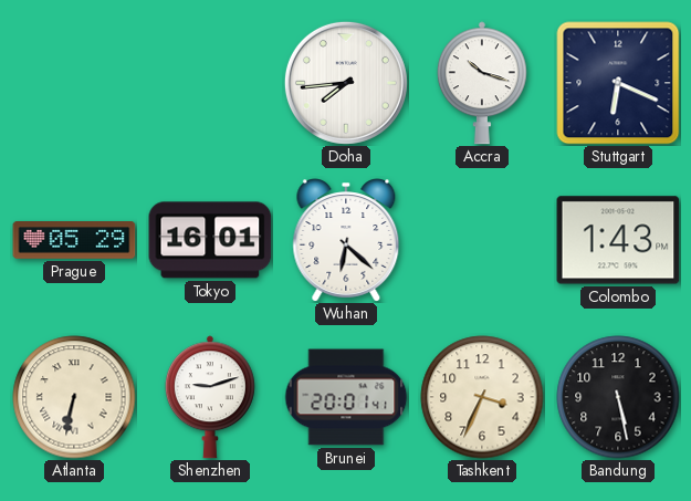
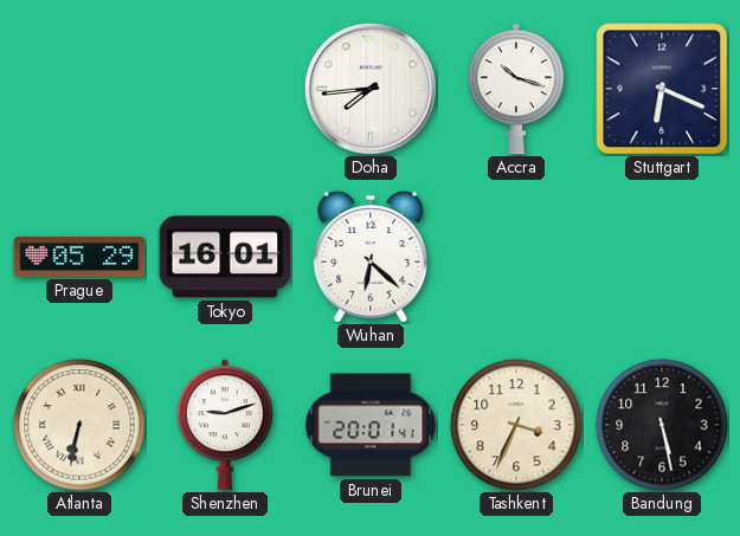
Colombo: 1:43 -> none (618, 240)
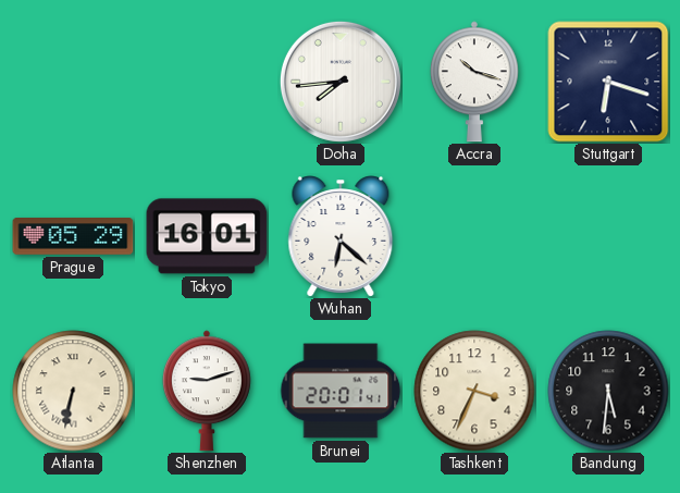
Stuttgart: 6:19 -> 6:18 (608, 82)
Bandung: 5:28 -> 5:31 (608, 391)
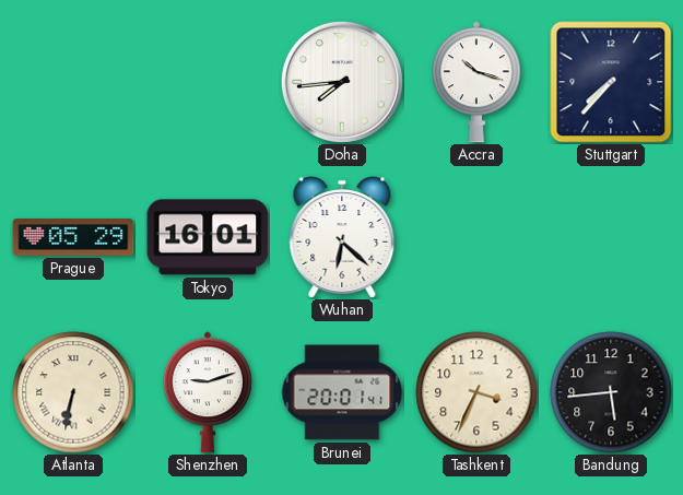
Stuttgart: 6:18 -> 7:37 (611, 82)
Bandung: 5:31 -> 5:44 (611, 392)
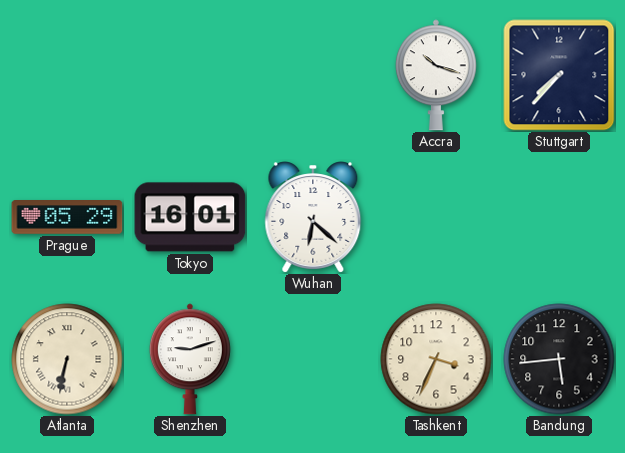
Doha: 7:44 -> none (342, 82)
Brunei: 20:01 -> none (342, 392)
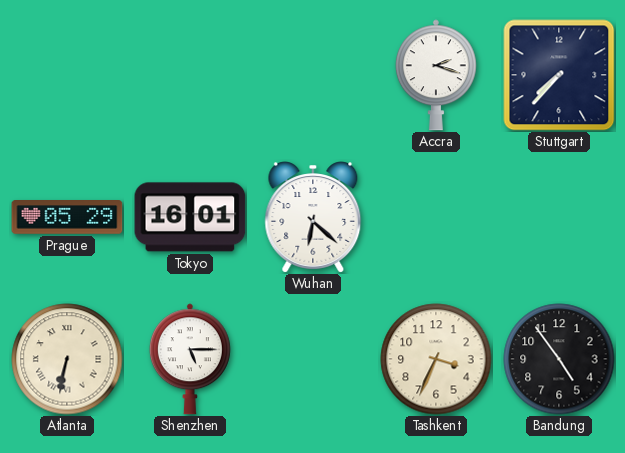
Accra: 10:18 -> 2:18 (436, 75)
Shenzhen: 9:12 -> 5:15 (190, 359)
Bandung: 5:44 -> 4:54 (559, 359)
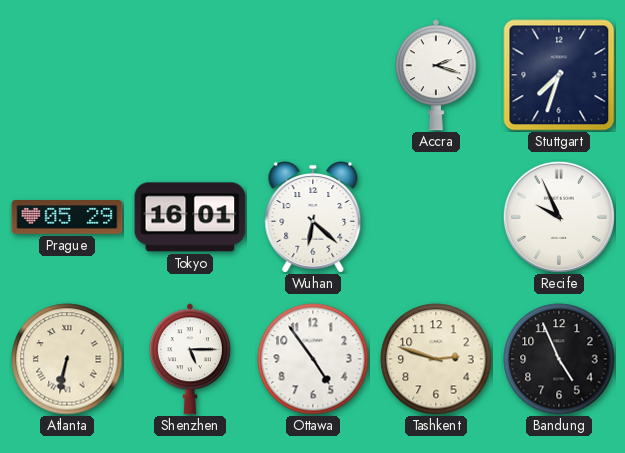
Stuttgart: 7:37 -> 7:33 (559, 75)
Recife: none -> 9:56 (559, 217)
Ottawa: none -> 4:54 (313, 359)
Tashkent: 3:34 -> 2:48 (436, 359)
Bandung: 4:54 -> 4:56 (559, 359)
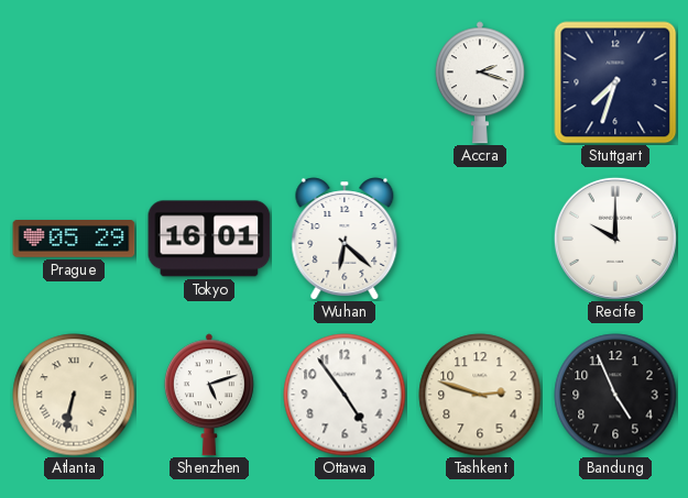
Recife: 9:56 -> 10:00 (615, 239)
Shenzhen: 5:15 -> 5:12 (209, 395)
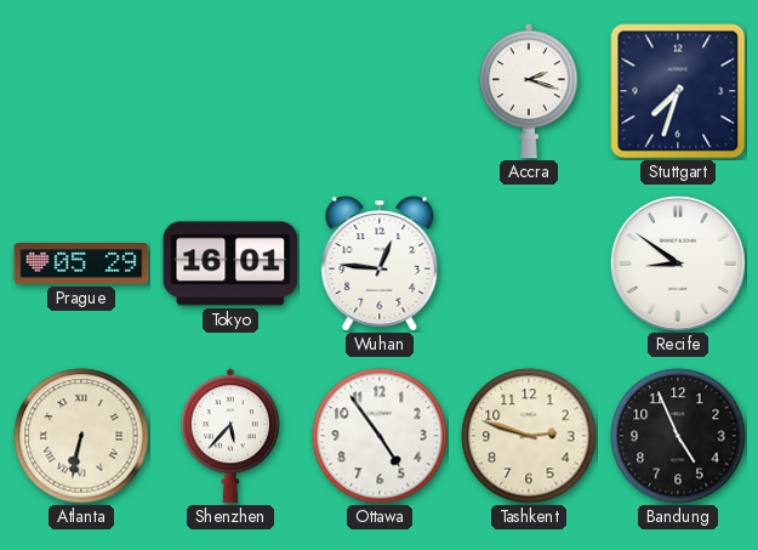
Wuhan: 6:22 -> 12:46 (380, 263)
Recife: 10:00 -> 8:51 (678, 263)
Shenzhen: 5:12 -> 5:37 (230, 436)
